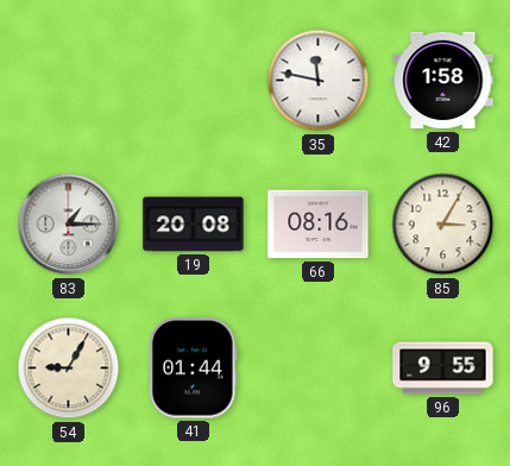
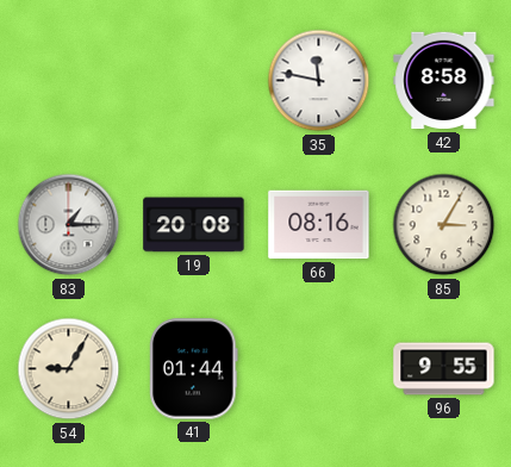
42: 1:58 -> 8:58 (444, 81)
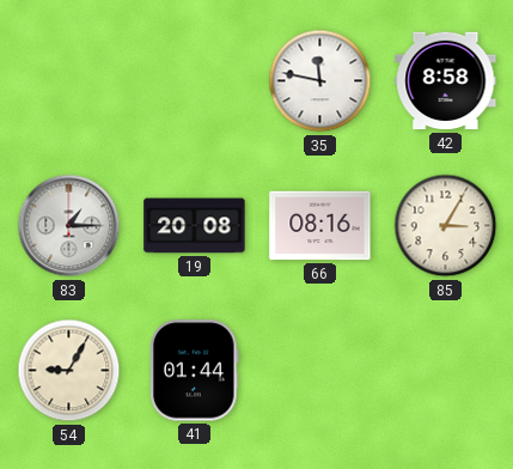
96: 9:55 -> none (444, 369)
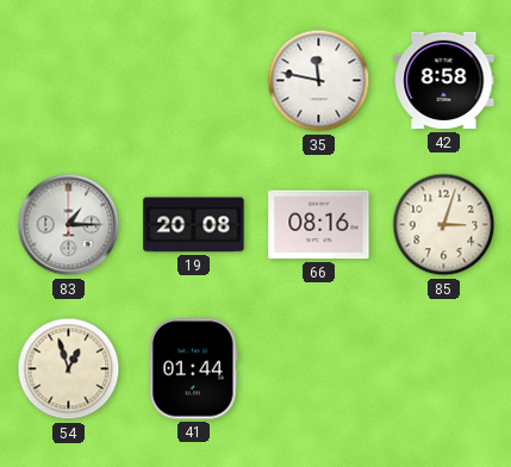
85: 3:05 -> 3:03 (444, 225)
54: 9:05 -> 12:57 (69, 369)
